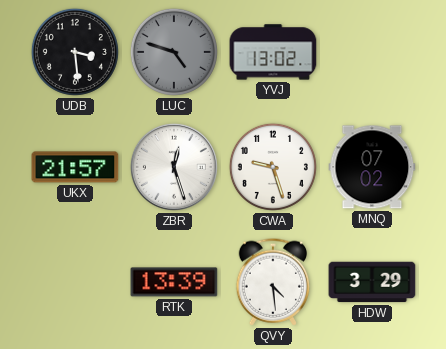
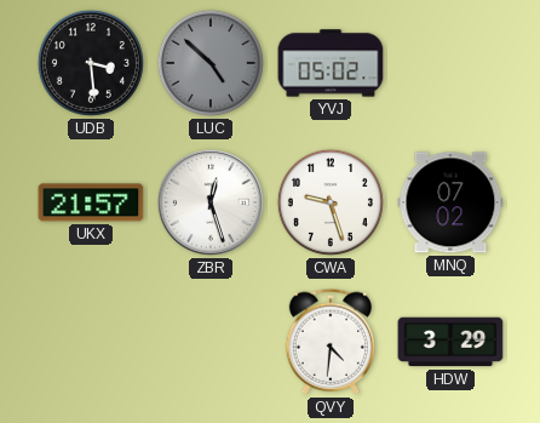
LUC: 4:48 -> 4:52 (211, 63)
YVJ: 13:02 -> 05:02 (331, 63)
RTK: 13:39 -> none (174, 282)
QVY: 4:29 -> 4:31 (331, 342)
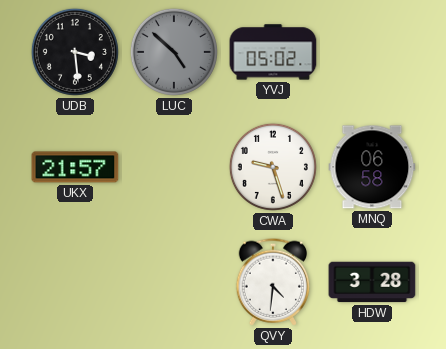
ZBR: 12:27 -> none (211, 202)
MNQ: 07:02 -> 06:58 (372, 167)
HDW: 3:29 -> 3:28 (372, 282)
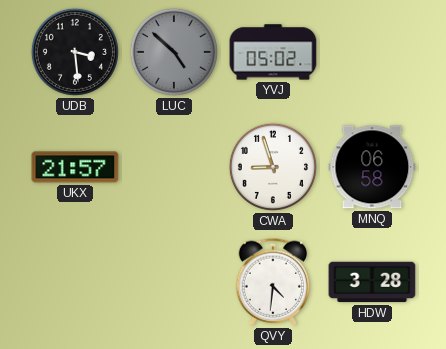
CWA: 9:27 -> 8:57 (273, 167)
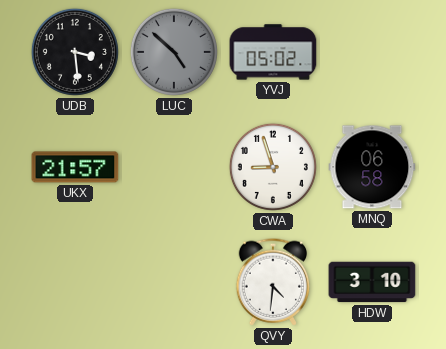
HDW: 3:28 -> 3:10 (372, 282)
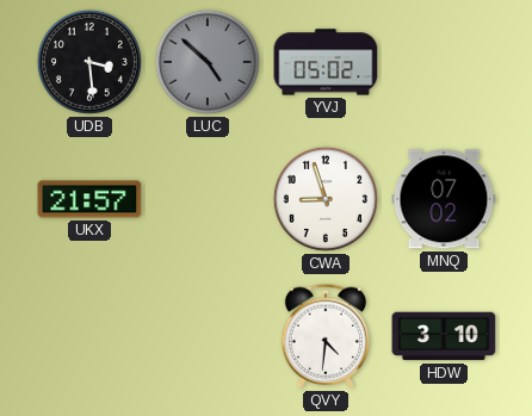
MNQ: 06:58 -> 07:02 (444, 199)
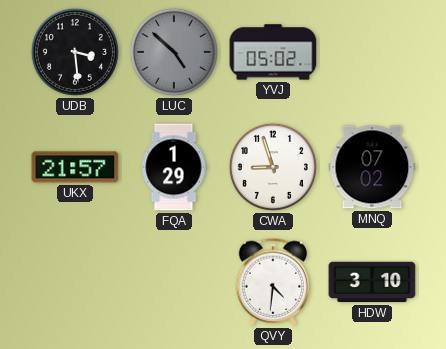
FQA: none -> 1:29 (174, 167)
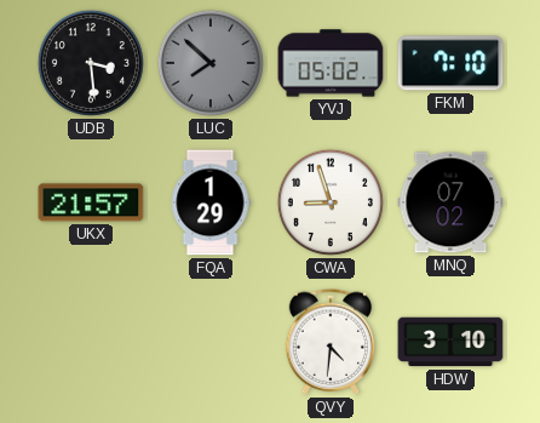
LUC: 4:52 -> 7:52 (211, 63)
FKM: none -> 7:10 (450, 63)
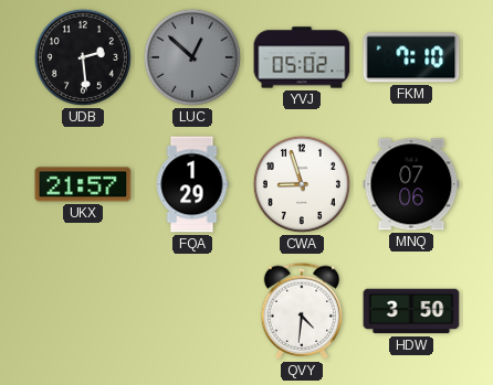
UDB: 3:29 -> 2:29 (83, 57)
LUC: 7:52 -> 12:52 (192, 57)
MNQ: 07:02 -> 07:06 (411, 184)
HDW: 3:10 -> 3:50 (411, 311)
